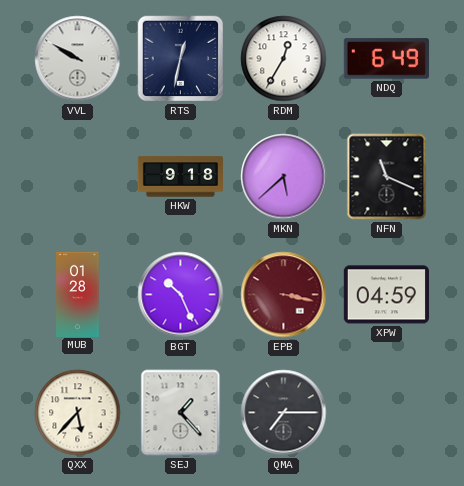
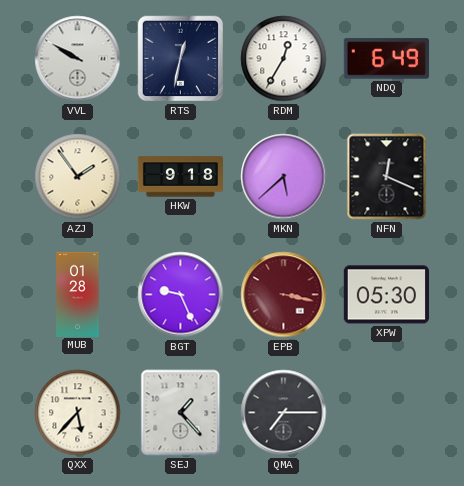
AZJ: none -> 1:54 (78, 177)
NFN: 11:19 -> 12:19 (387, 177)
BGT: 10:26 -> 9:26 (181, 295)
XPW: 04:59 -> 05:30 (386, 295)
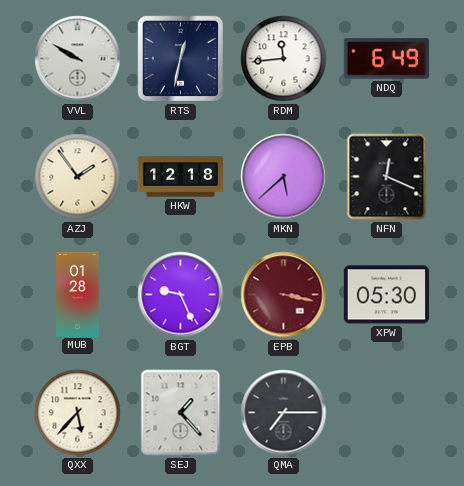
RDM: 12:35 -> 11:44 (284, 59)
HKW: 9:18 -> 12:18 (180, 177)
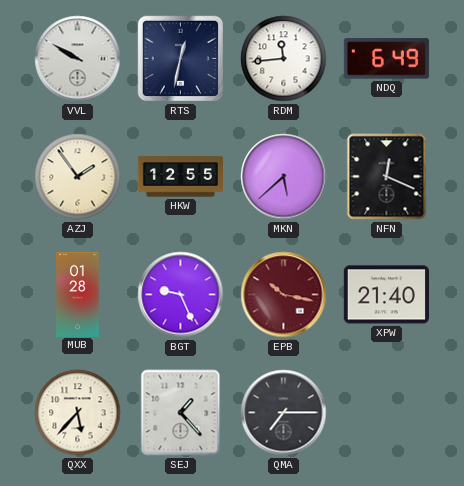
HKW: 12:18 -> 12:55 (180, 177)
EPB: 3:17 -> 10:17 (284, 295)
XPW: 05:30 -> 21:40 (386, 295)
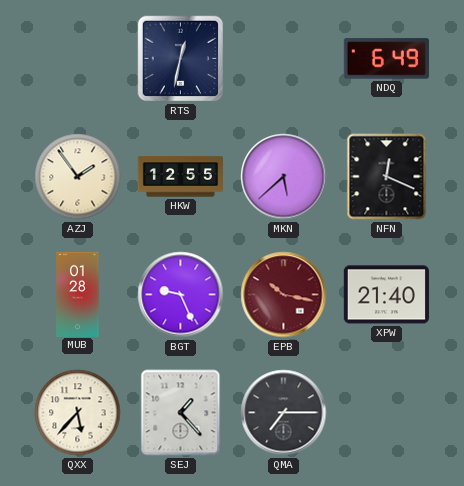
VVL: 9:50 -> none (78, 59)
RDM: 11:44 -> none (284, 59)
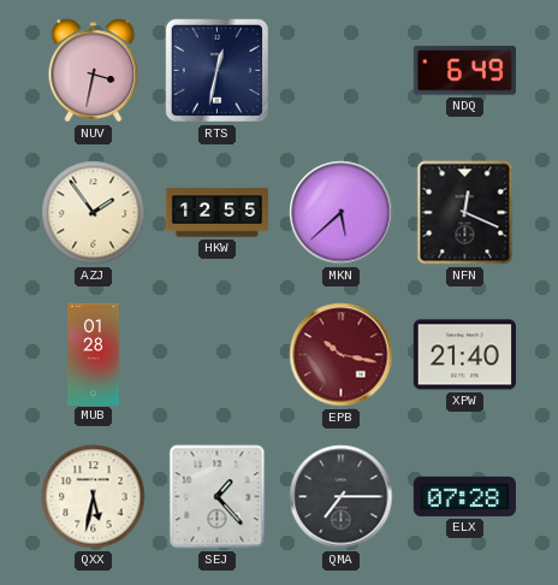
NUV: none -> 3:32 (94, 71)
BGT: 9:26 -> none (181, 295)
QXX: 5:37 -> 5:32 (94, 497)
ELX: none -> 07:28 (464, 496)
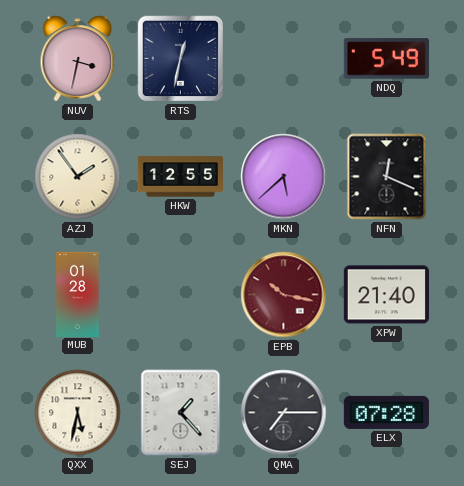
NDQ: 6:49 -> 5:49 (386, 59)
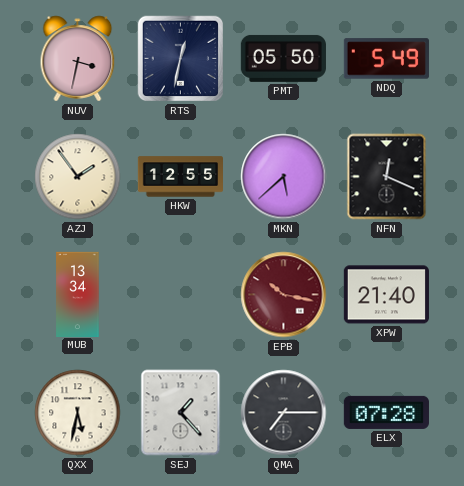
PMT: none -> 05:50 (283, 58)
MUB: 01:28 -> 13:34 (78, 294)
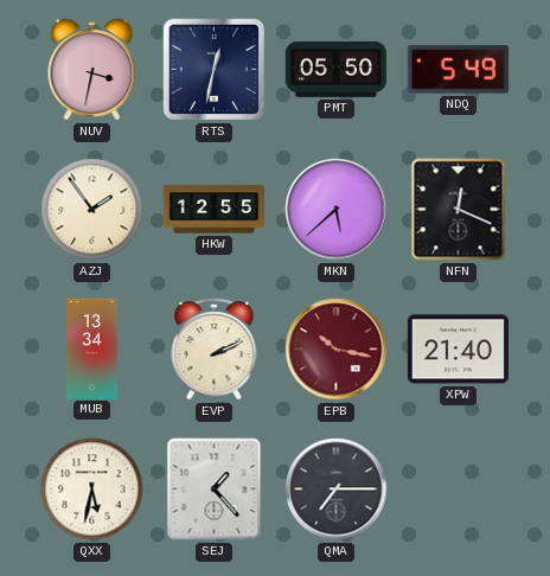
EVP: none -> 2:11 (215, 350)
ELX: 07:28 -> none (386, 412)
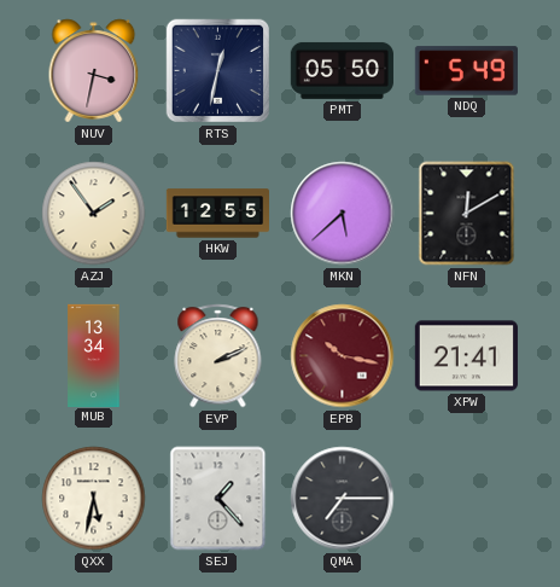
NFN: 12:19 -> 12:10 (467, 214)
XPW: 21:40 -> 21:41 (466, 356)
